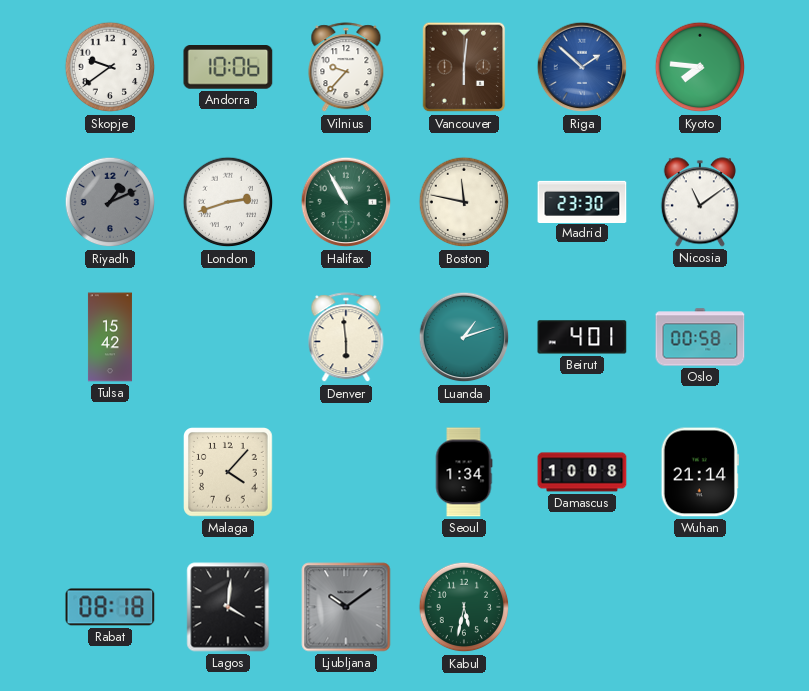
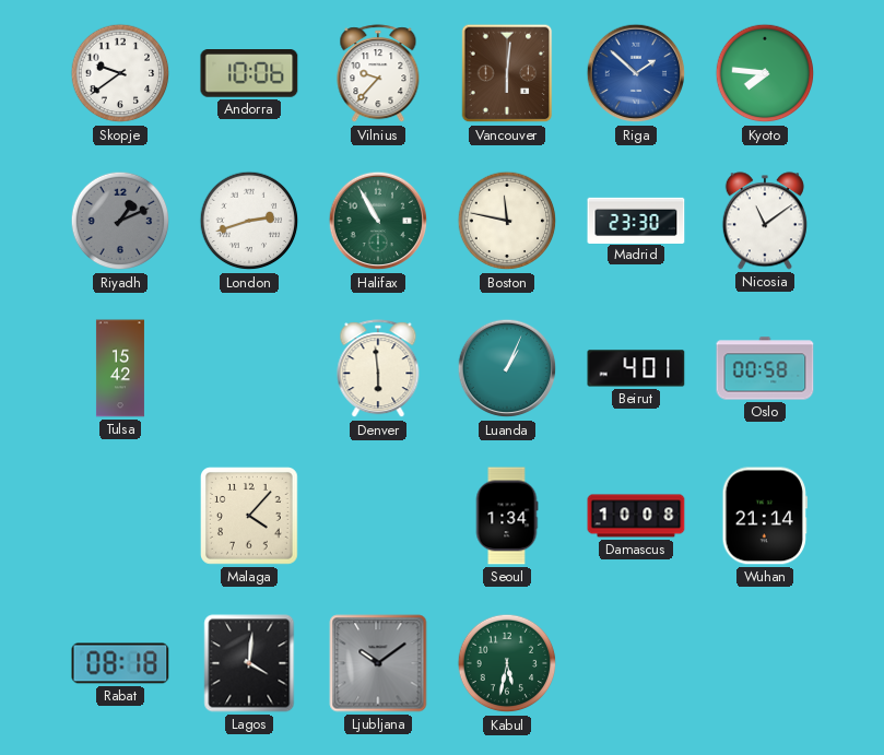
Luanda: 1:12 -> 1:04 (507, 368)
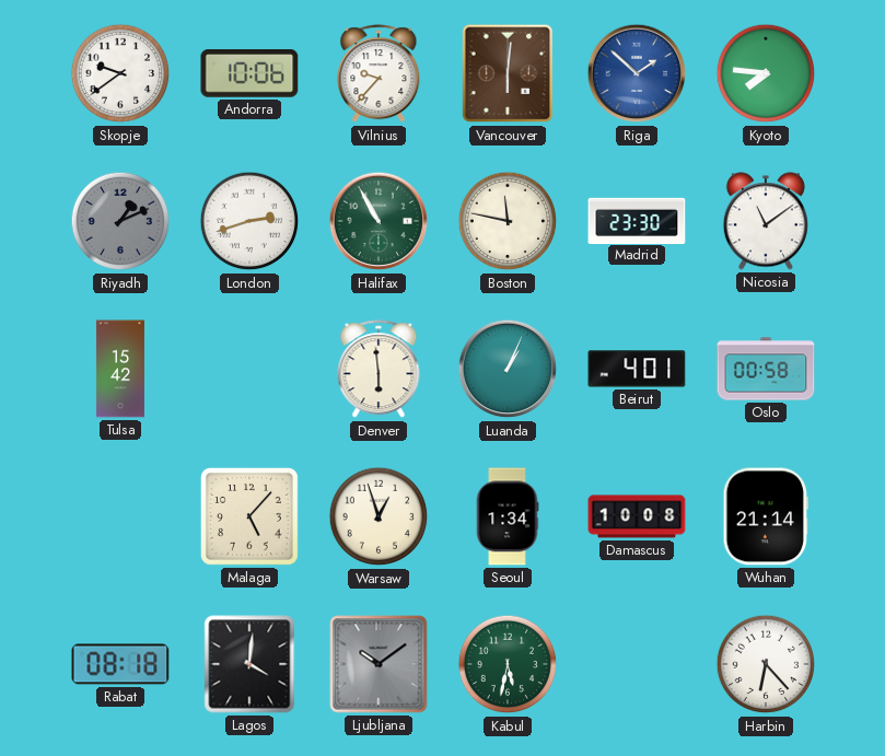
Malaga: 4:07 -> 5:07 (251, 517)
Warsaw: none -> 12:57 (379, 516)
Harbin: none -> 6:23 (766, 664)
